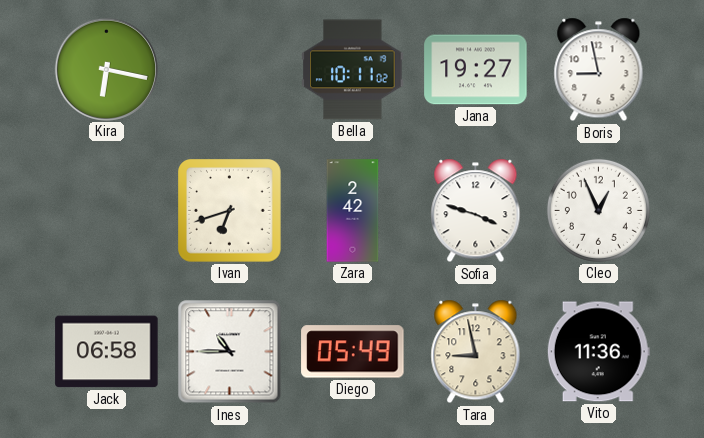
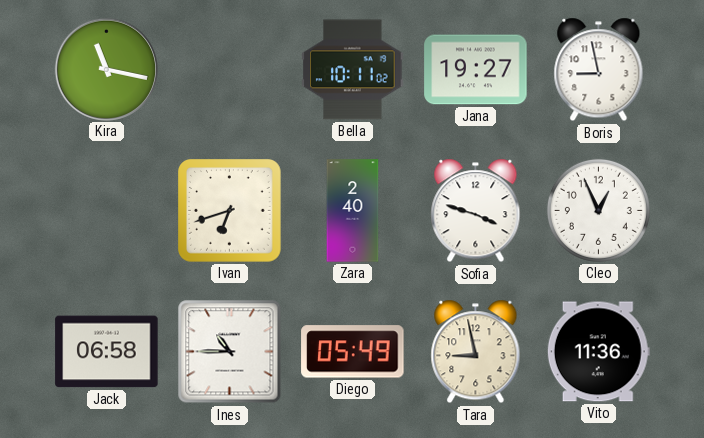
Kira: 6:17 -> 11:17 (106, 69)
Zara: 2:42 -> 2:40 (353, 211)
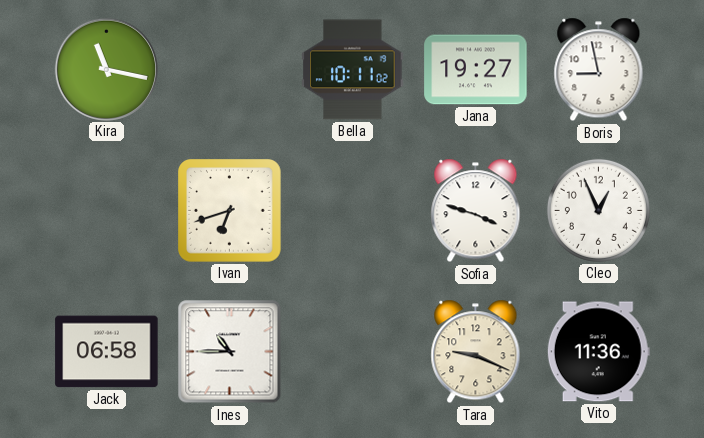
Zara: 2:40 -> none (353, 211)
Diego: 05:49 -> none (353, 352)
Tara: 8:58 -> 9:19 (476, 352)
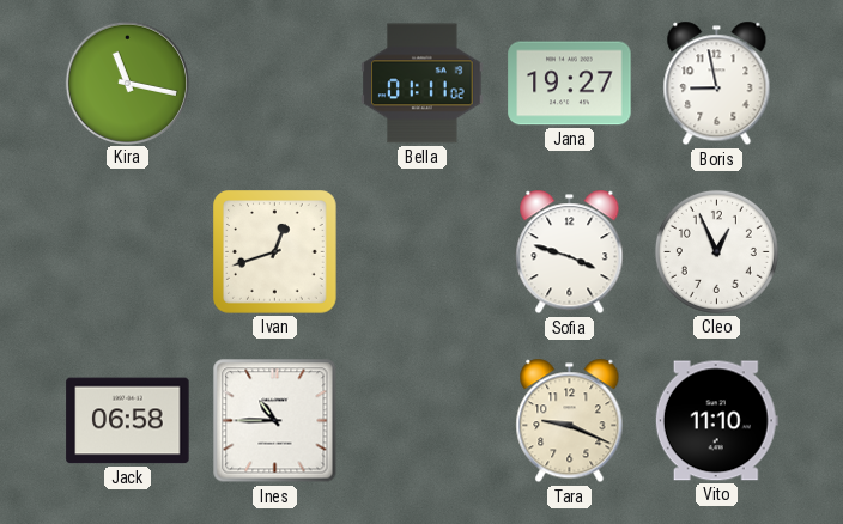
Bella: 10:11 -> 01:11 (423, 84)
Ivan: 6:42 -> 12:42 (275, 252)
Vito: 11:36 -> 11:10 (716, 421)
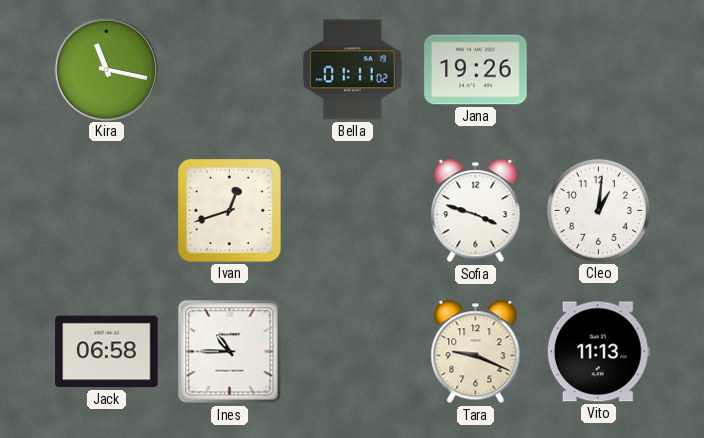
Jana: 19:27 -> 19:26 (476, 70)
Boris: 8:58 -> none (717, 84)
Cleo: 12:56 -> 1:01 (598, 210)
Vito: 11:10 -> 11:13 (598, 352)
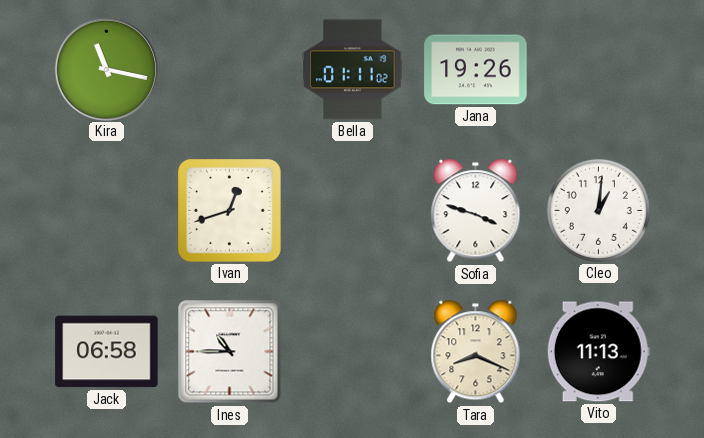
Tara: 9:19 -> 8:19 (476, 352)
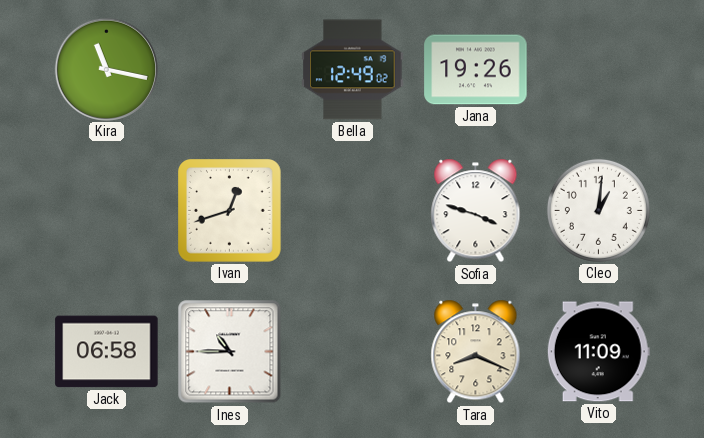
Bella: 01:11 -> 12:49 (353, 70)
Vito: 11:13 -> 11:09 (598, 352)
